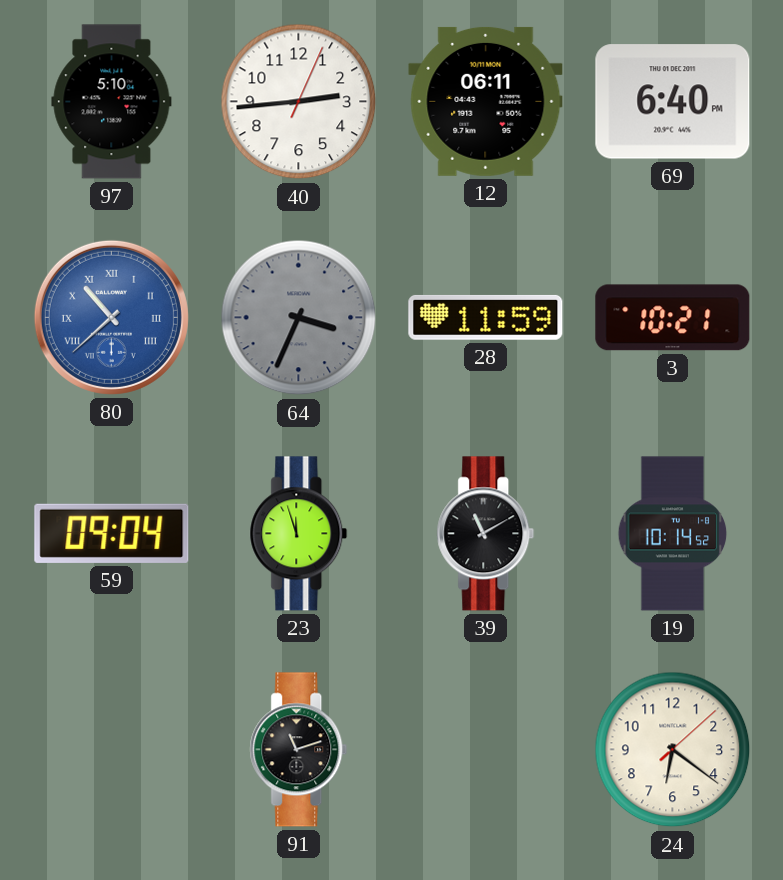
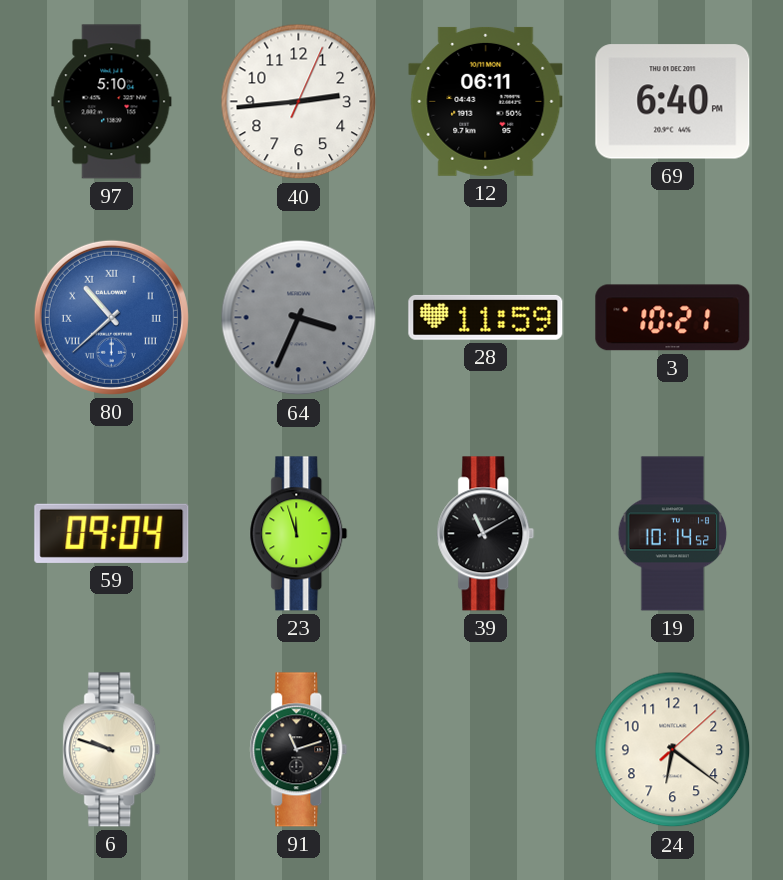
6: none -> 9:48 (112, 750)
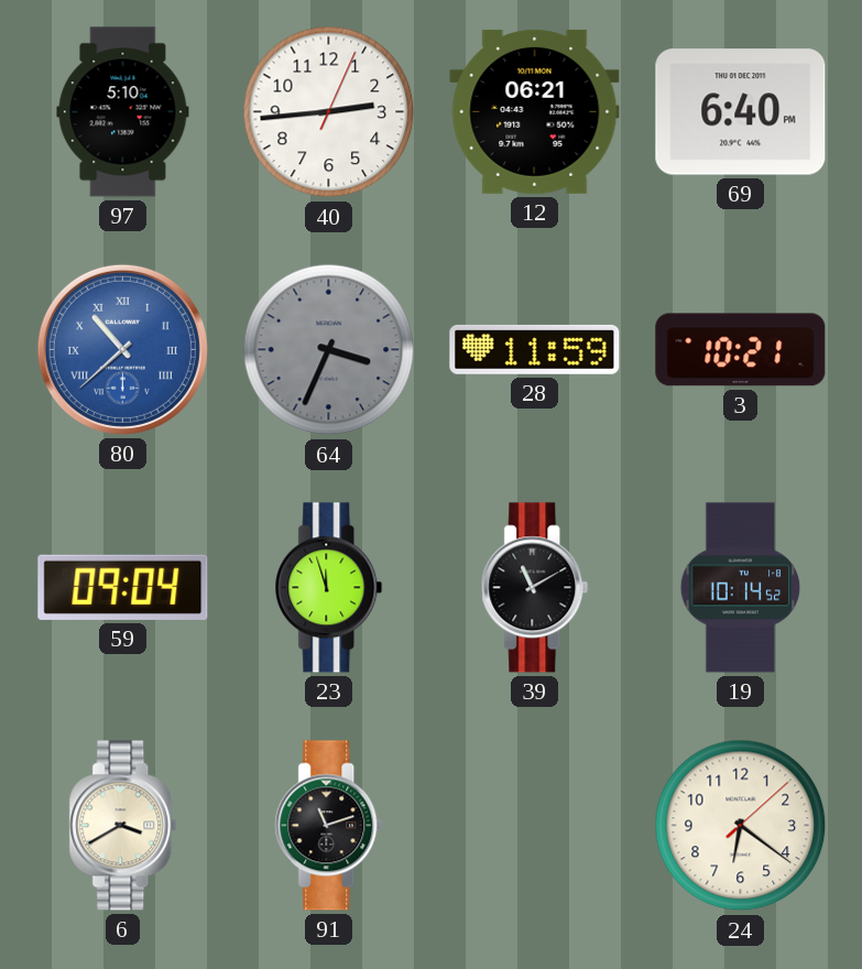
12: 06:11 -> 06:21 (535, 111)
6: 9:48 -> 3:40 (123, 826)
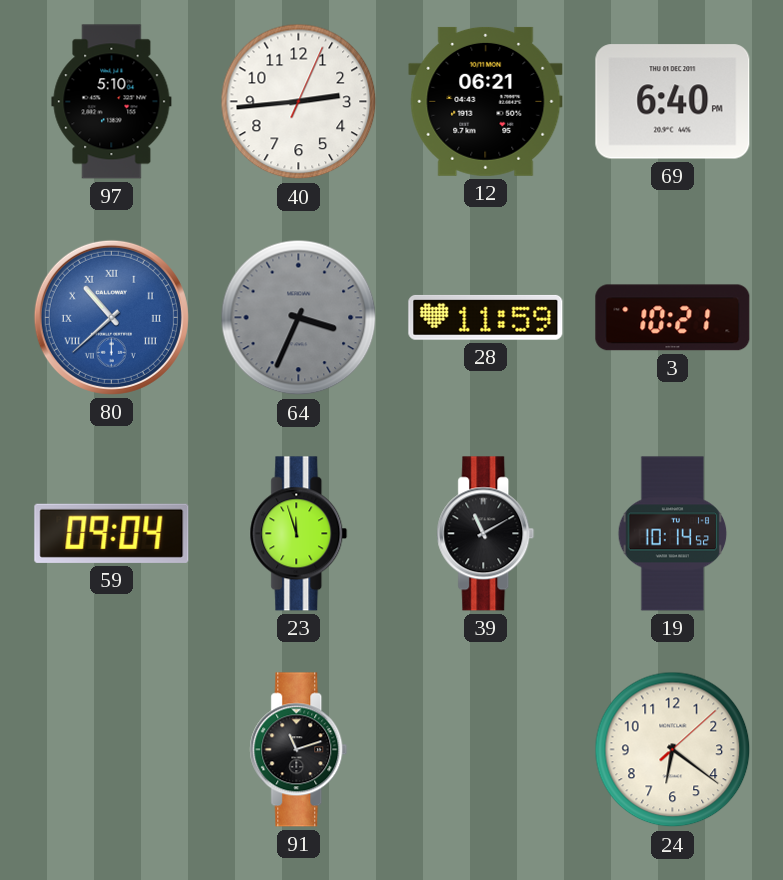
6: 3:40 -> none (123, 826)
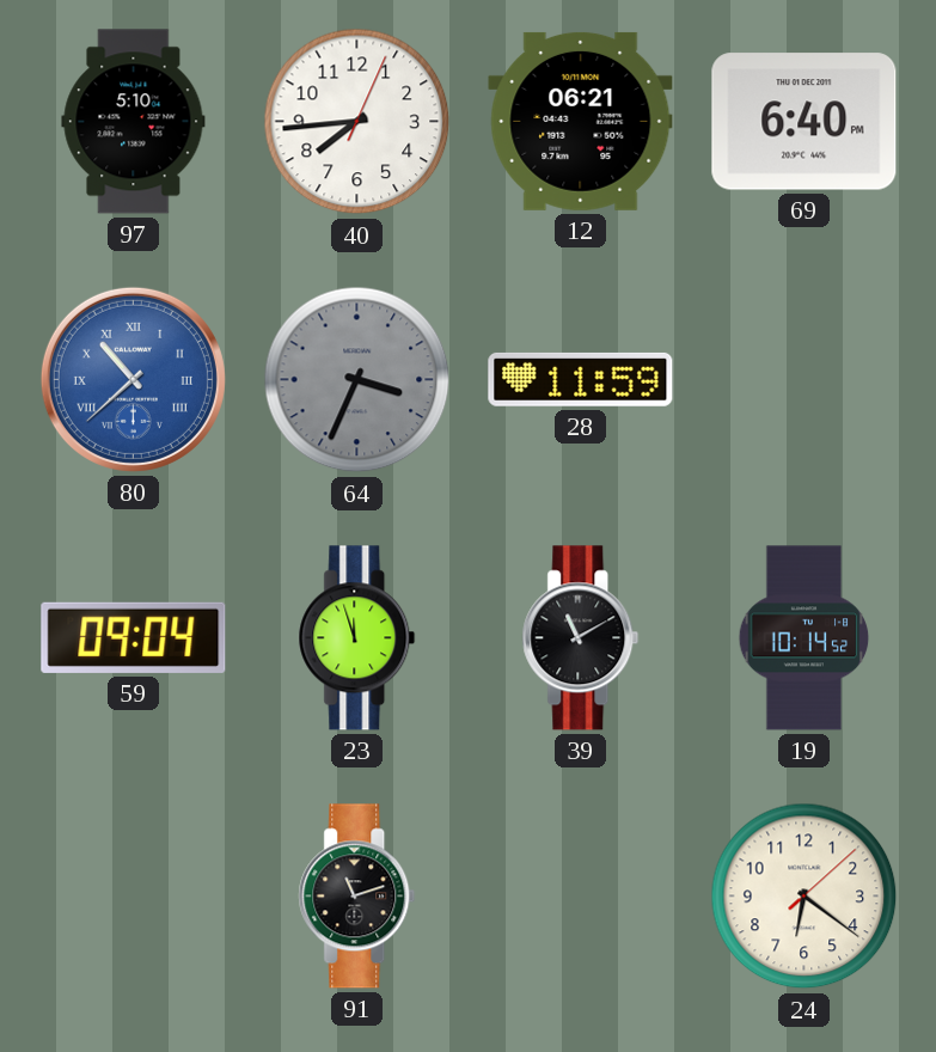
40: 2:44 -> 7:44 (357, 122)
3: 10:21 -> none (673, 318)
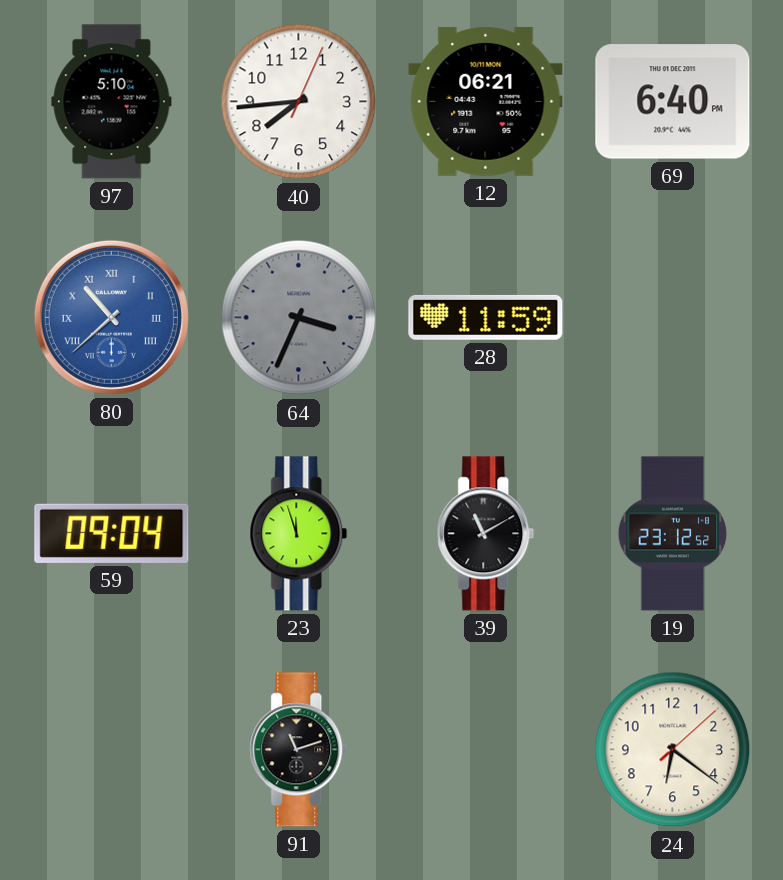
19: 10:14 -> 23:12 (673, 534)
